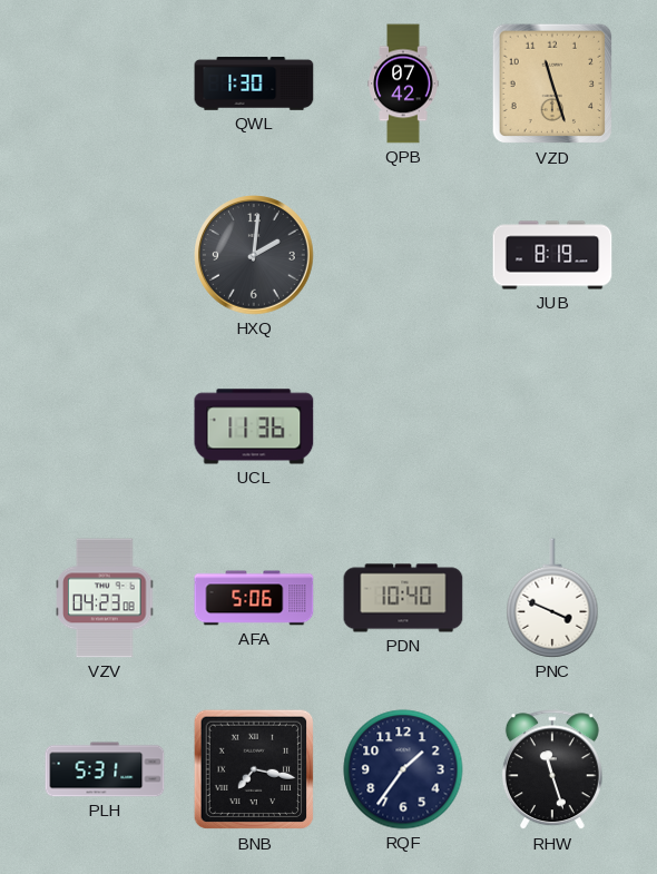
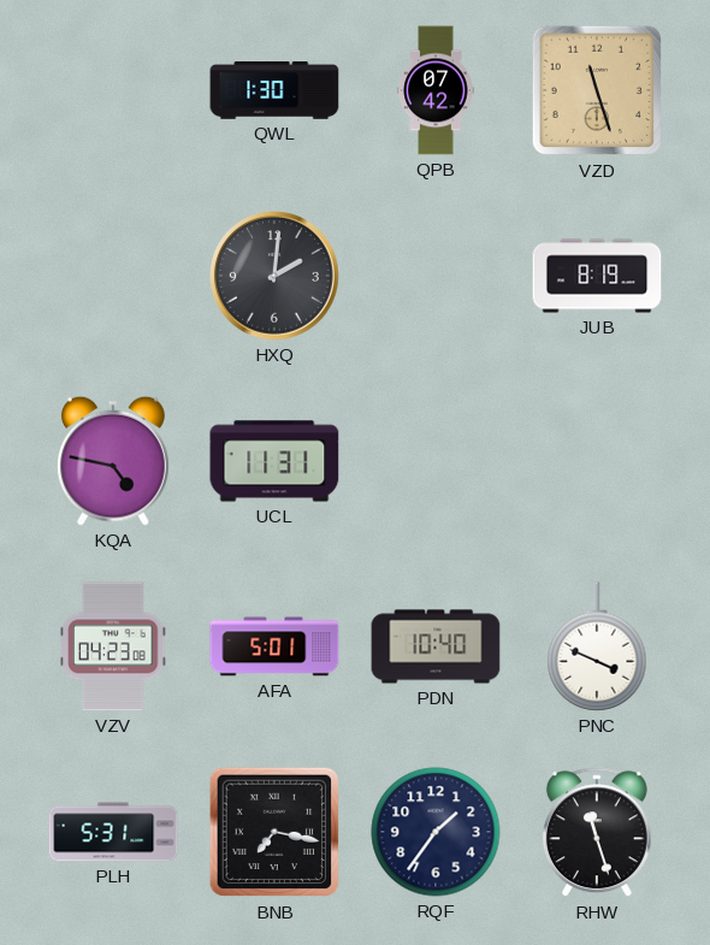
KQA: none -> 4:47 (113, 461)
UCL: 11:36 -> 11:31 (274, 461)
AFA: 5:06 -> 5:01 (274, 646)
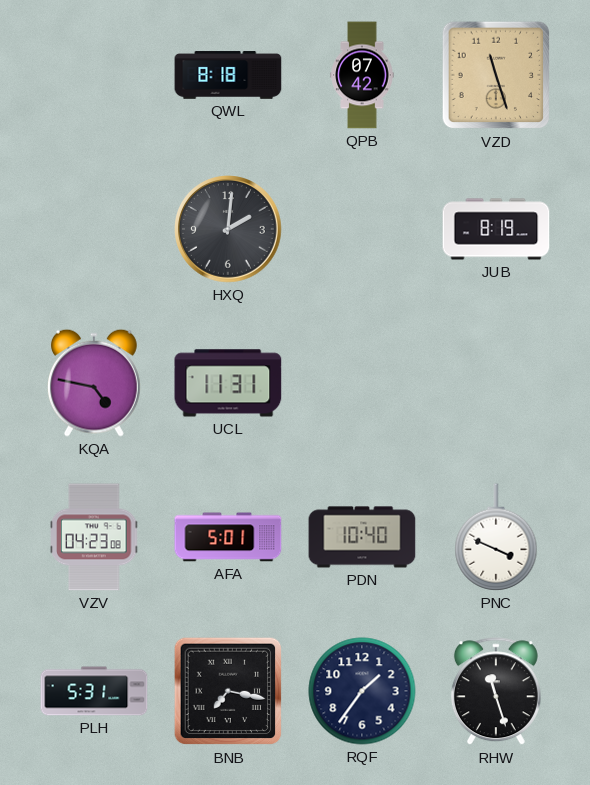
QWL: 1:30 -> 8:18 (228, 75)
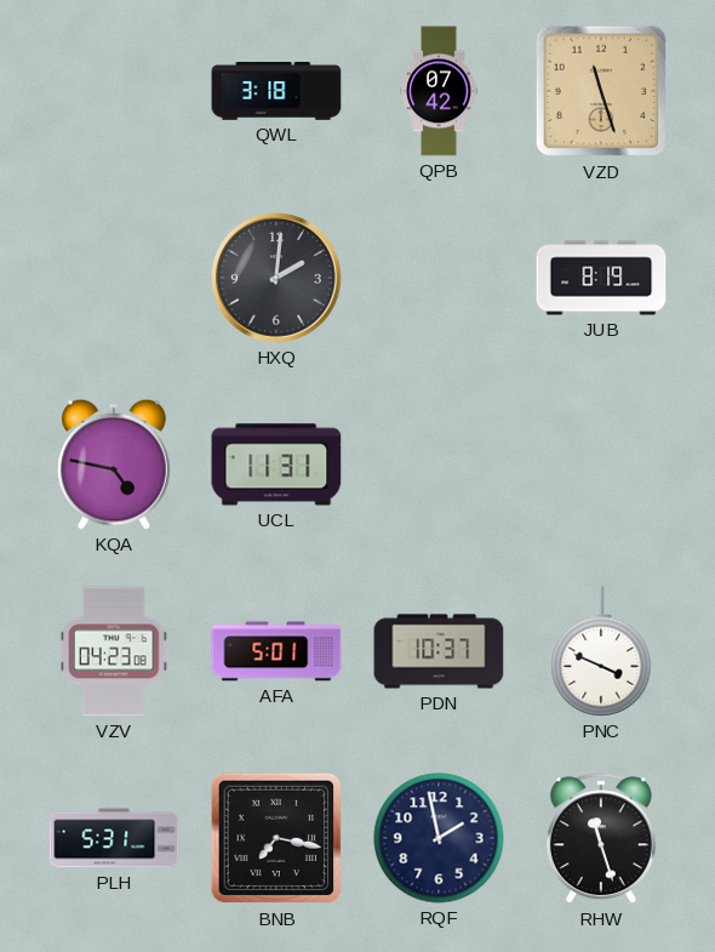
QWL: 8:18 -> 3:18 (276, 91)
PDN: 10:40 -> 10:37 (439, 651)
RQF: 1:36 -> 1:58 (439, 838)
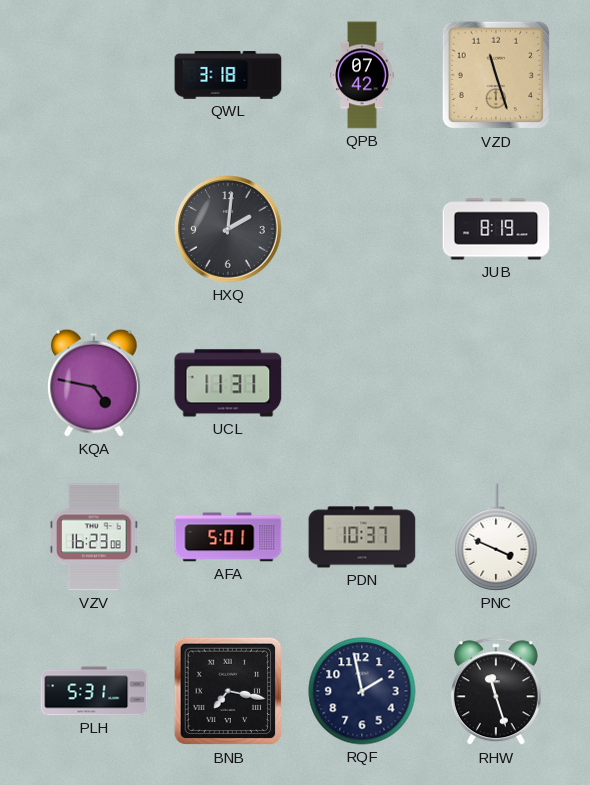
VZV: 04:23 -> 16:23 (95, 537)
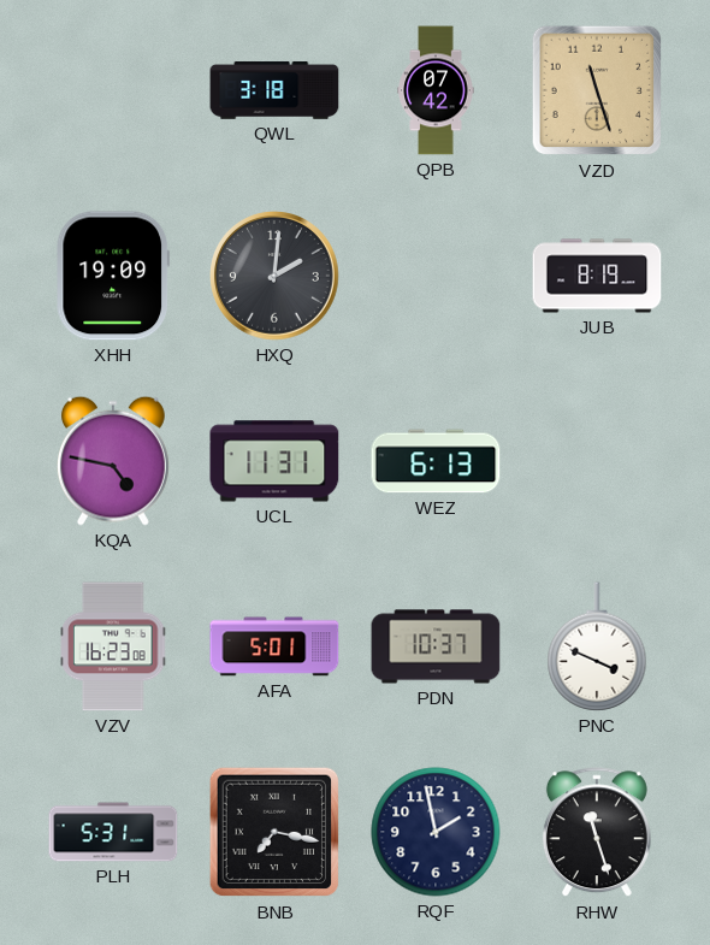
XHH: none -> 19:09 (113, 276)
WEZ: none -> 6:13 (436, 461)
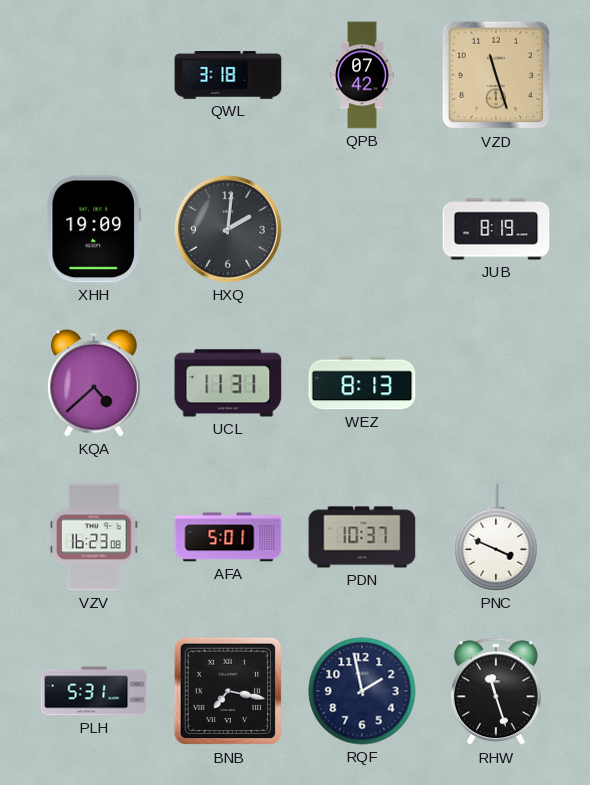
KQA: 4:47 -> 4:38 (94, 383)
WEZ: 6:13 -> 8:13 (362, 383)
